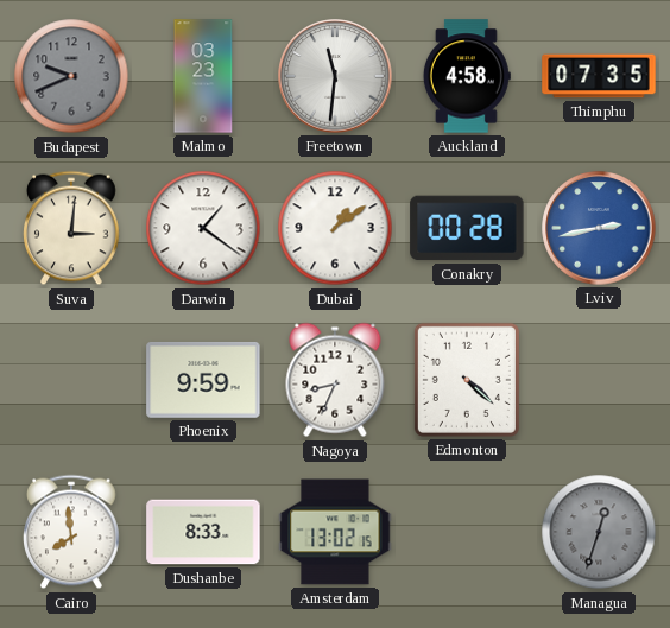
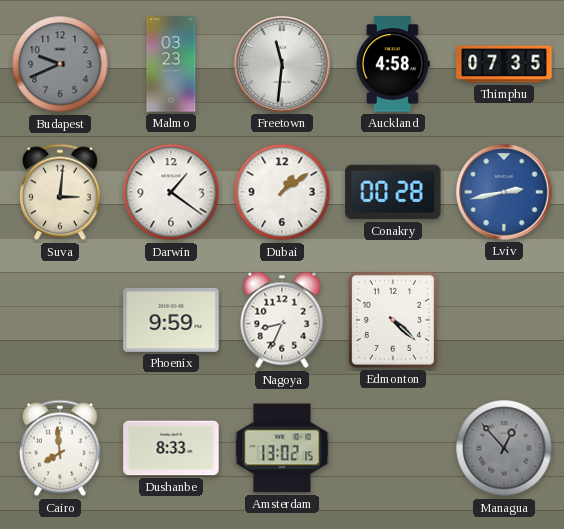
Managua: 12:33 -> 12:53 (504, 448)
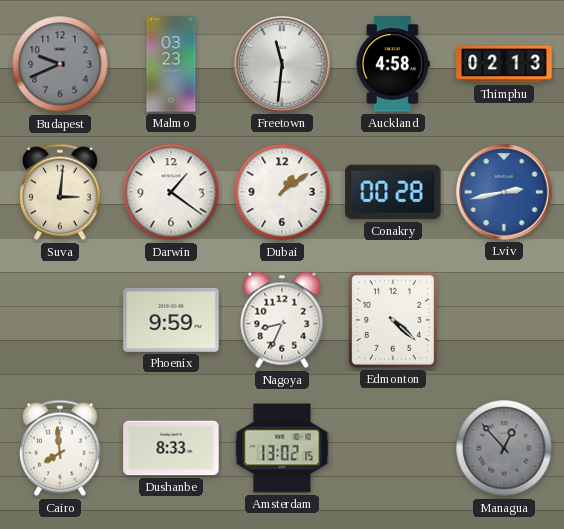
Thimphu: 07:35 -> 02:13 (504, 64)
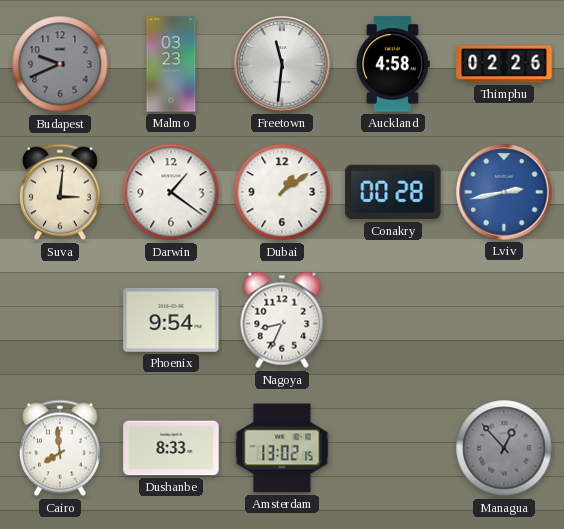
Thimphu: 02:13 -> 02:26 (504, 64)
Phoenix: 9:59 -> 9:54 (171, 320)
Edmonton: 4:22 -> none (393, 320)
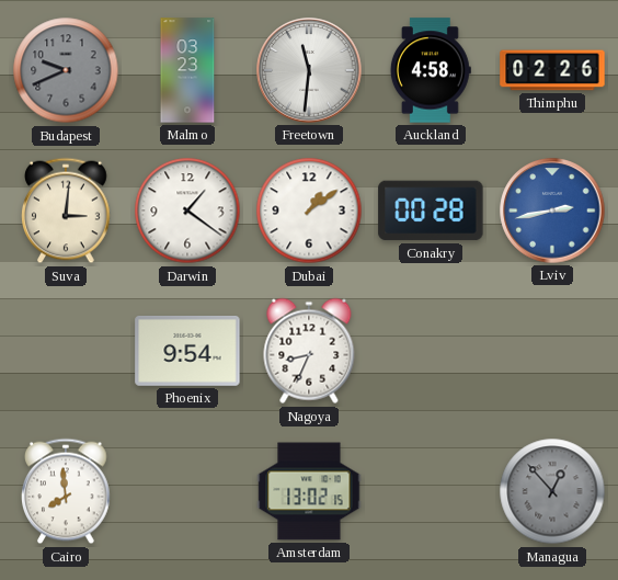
Dushanbe: 8:33 -> none (171, 448)
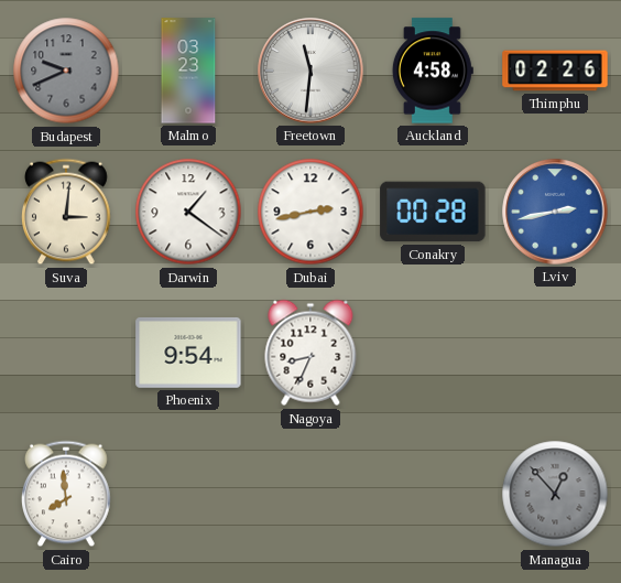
Dubai: 1:09 -> 2:43 (310, 212)
Amsterdam: 13:02 -> none (309, 491)
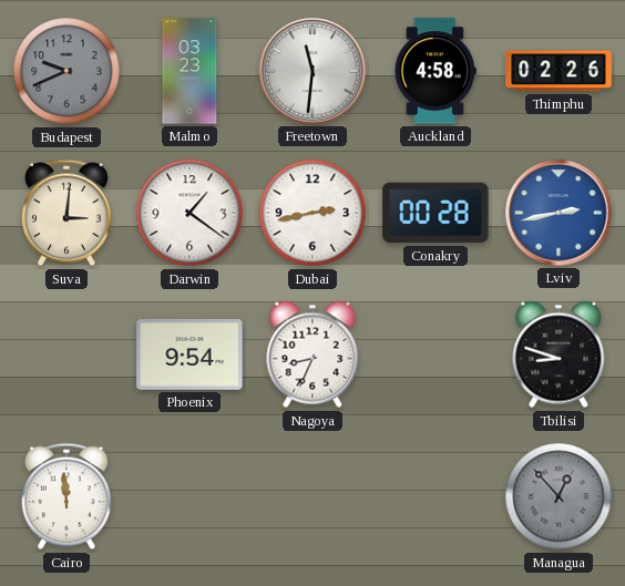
Tbilisi: none -> 8:48 (559, 354)
Cairo: 7:59 -> 11:59 (68, 496)
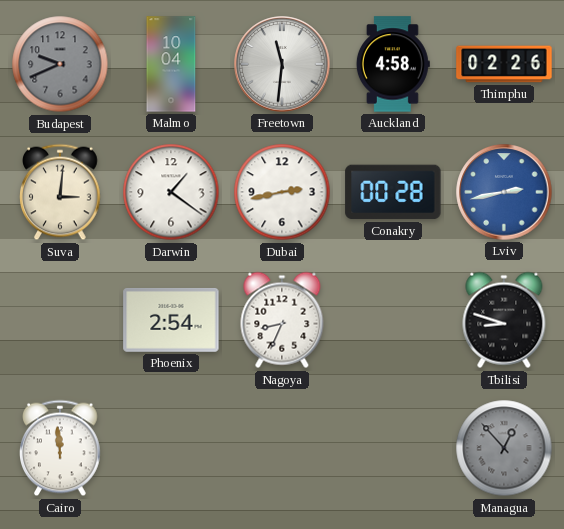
Malmo: 03:23 -> 10:04 (171, 64)
Phoenix: 9:54 -> 2:54 (171, 320)
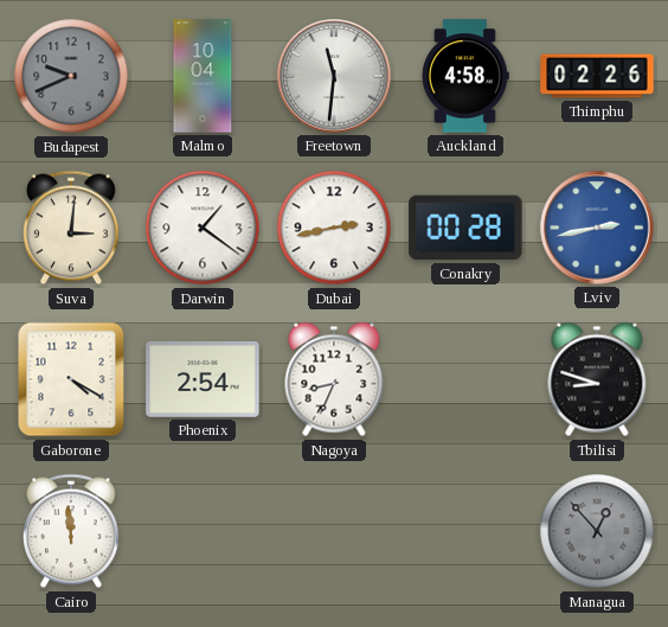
Gaborone: none -> 4:20 (71, 379)
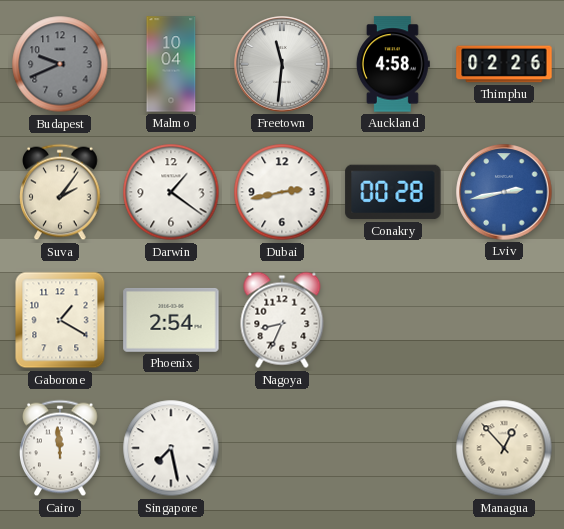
Suva: 3:01 -> 2:06 (61, 192)
Gaborone: 4:20 -> 1:20 (60, 320)
Tbilisi: 8:48 -> none (597, 379)
Singapore: none -> 7:28 (171, 448)
Managua dial: grey -> cream (504, 448)
